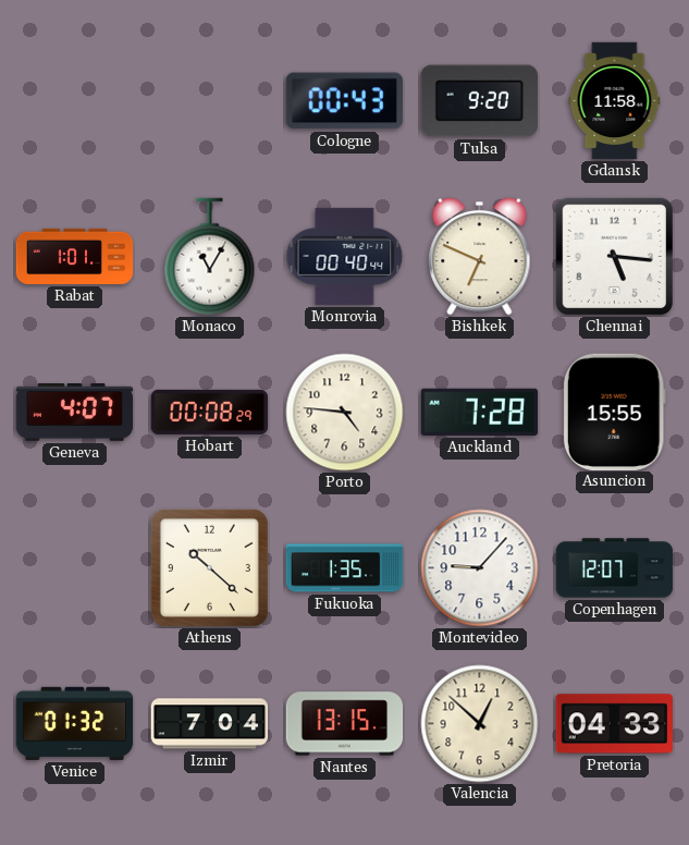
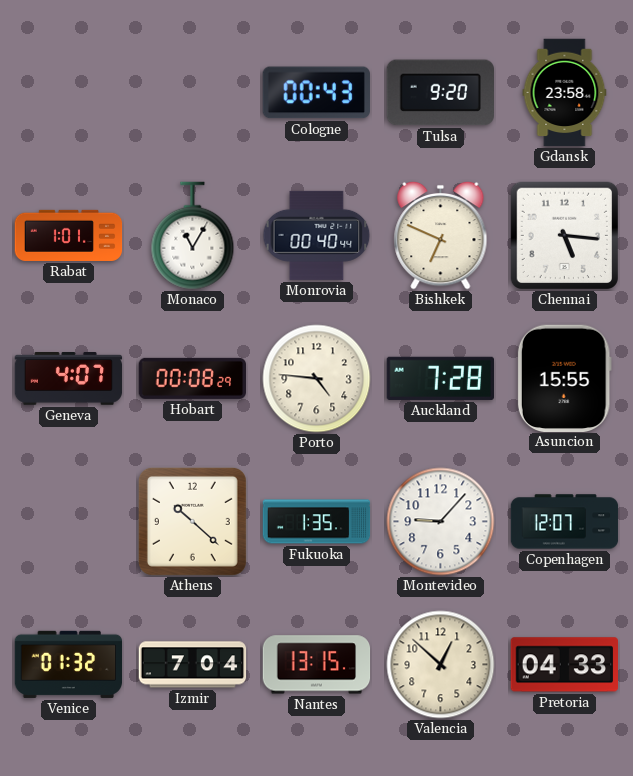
Gdansk: 11:58 -> 23:58 (565, 93)
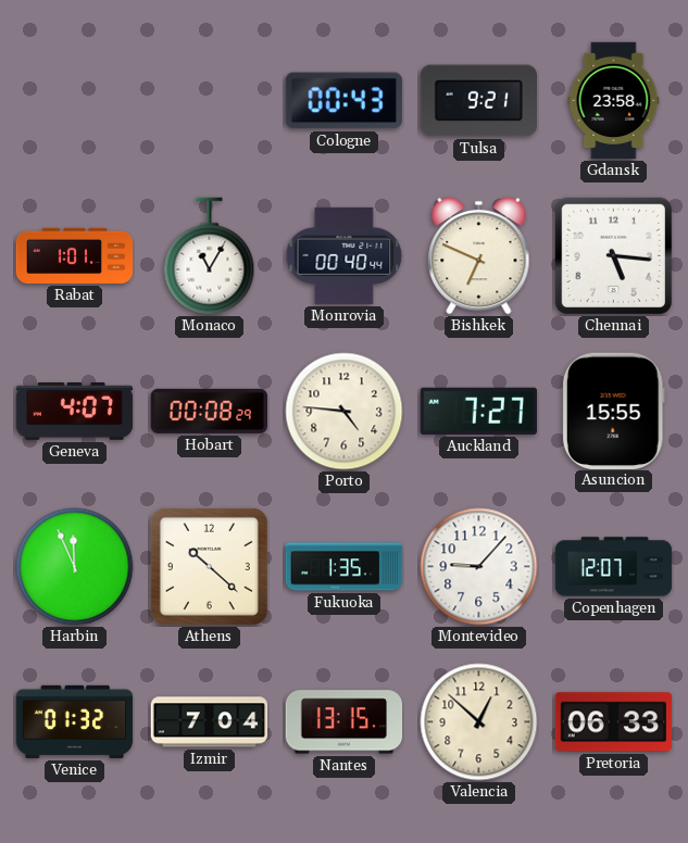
Tulsa: 9:20 -> 9:21 (478, 101)
Auckland: 7:28 -> 7:27 (478, 411)
Harbin: none -> 11:56 (75, 567)
Pretoria: 04:33 -> 06:33 (614, 722)
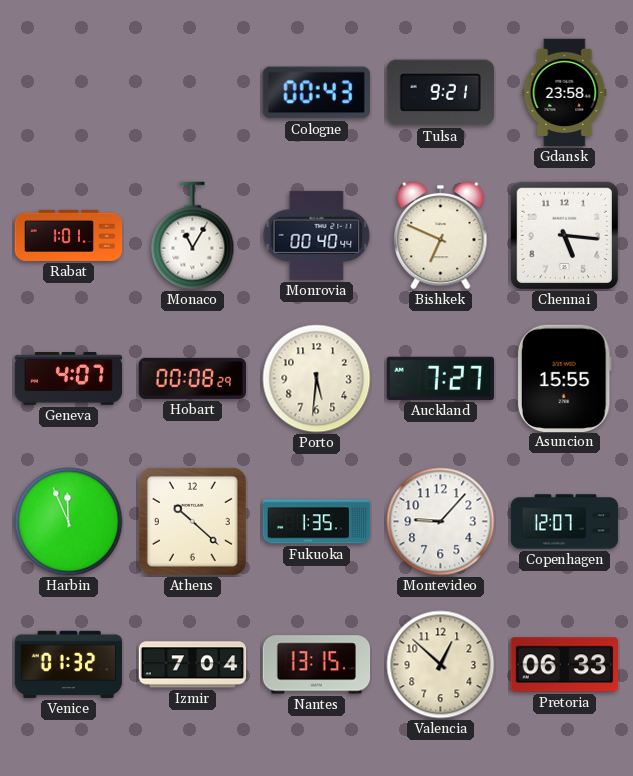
Porto: 4:46 -> 5:31 (317, 379)
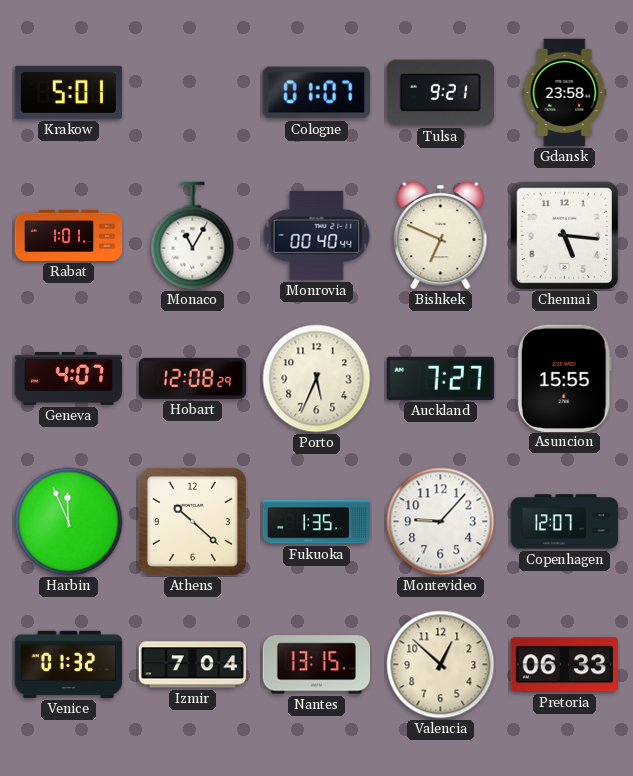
Krakow: none -> 5:01 (69, 92)
Cologne: 00:43 -> 01:07 (316, 93)
Hobart: 00:08 -> 12:08 (192, 378)
Porto: 5:31 -> 5:34 (317, 379)
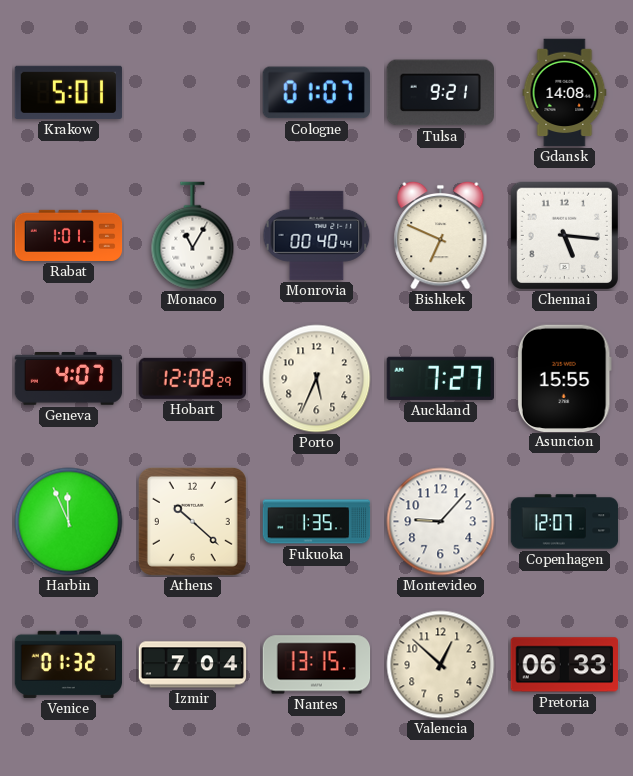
Gdansk: 23:58 -> 14:08 (565, 93)
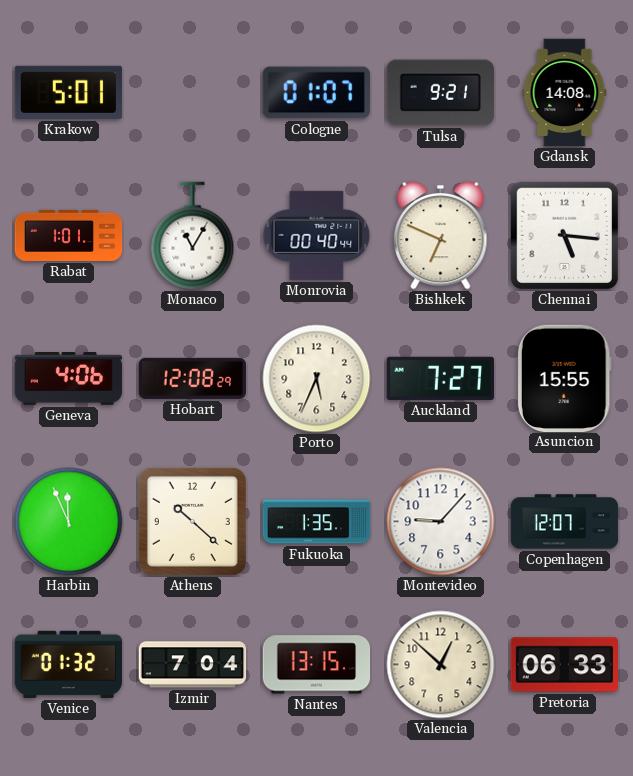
Geneva: 4:07 -> 4:06 (69, 379)
